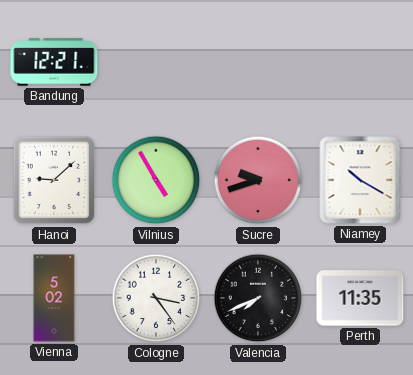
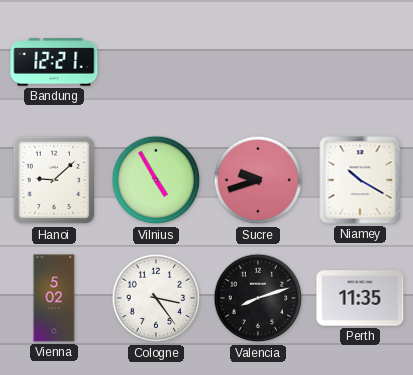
Valencia: 7:41 -> 8:12 (258, 298)
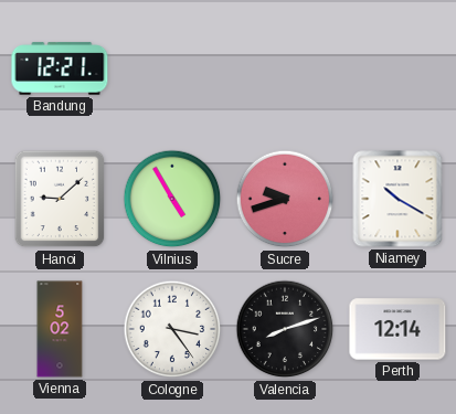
Perth: 11:35 -> 12:14 (397, 329)
